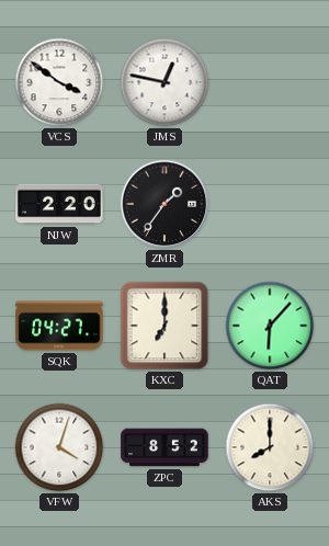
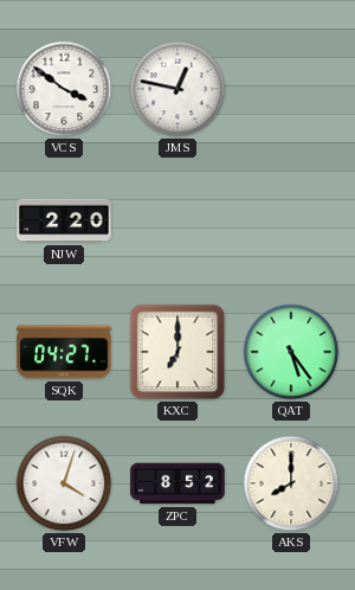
ZMR: 1:36 -> none (164, 204)
QAT: 6:07 -> 5:24 (291, 352)
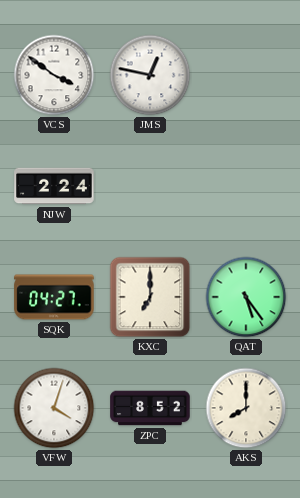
NJW: 2:20 -> 2:24 (54, 186)
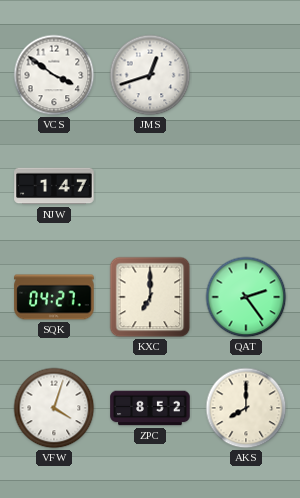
JMS: 12:47 -> 12:42 (150, 75)
NJW: 2:24 -> 1:47 (54, 186)
QAT: 5:24 -> 2:24 (246, 297)
